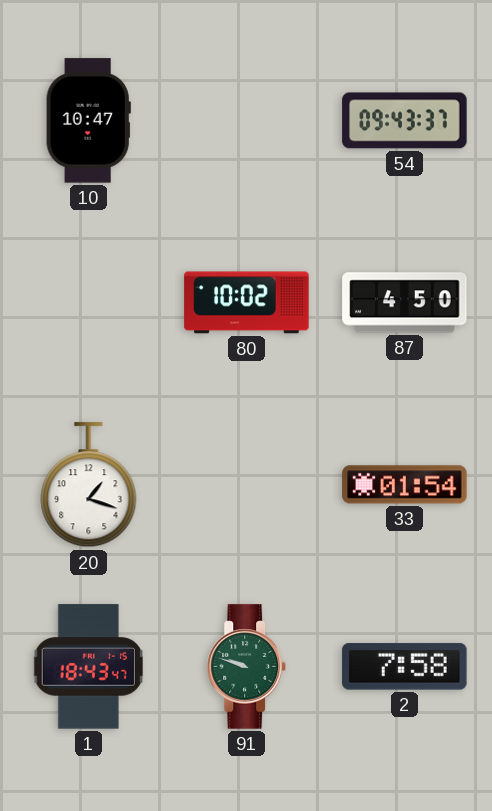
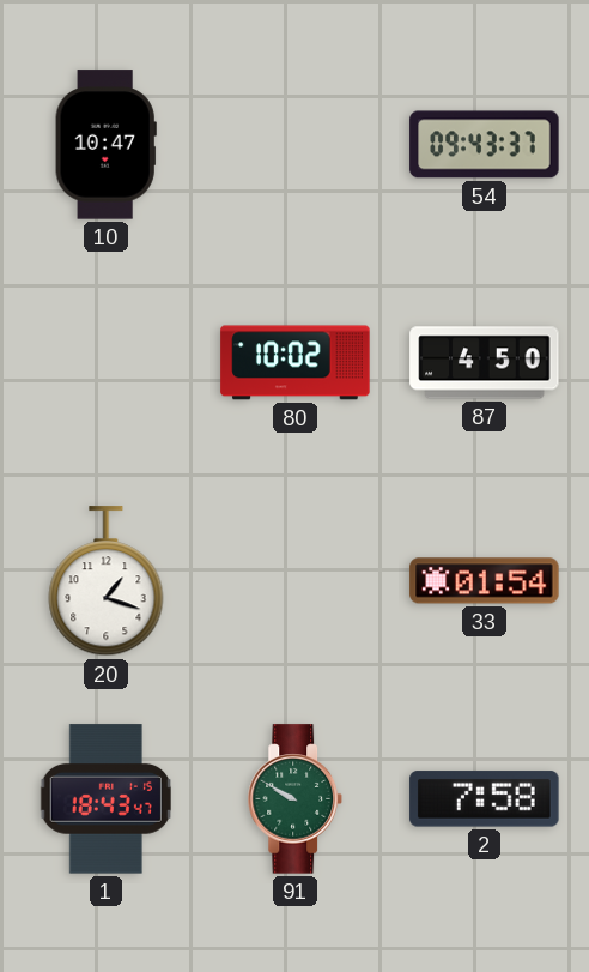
91: 9:48 -> 9:50 (294, 799)
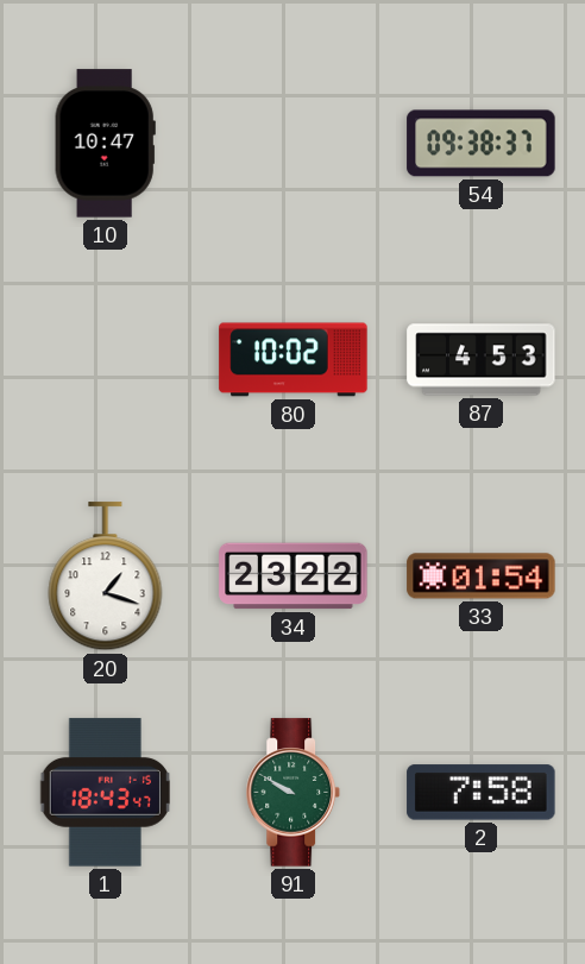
54: 09:43 -> 09:38 (482, 144)
87: 4:50 -> 4:53 (482, 360)
34: none -> 23:22 (294, 576)
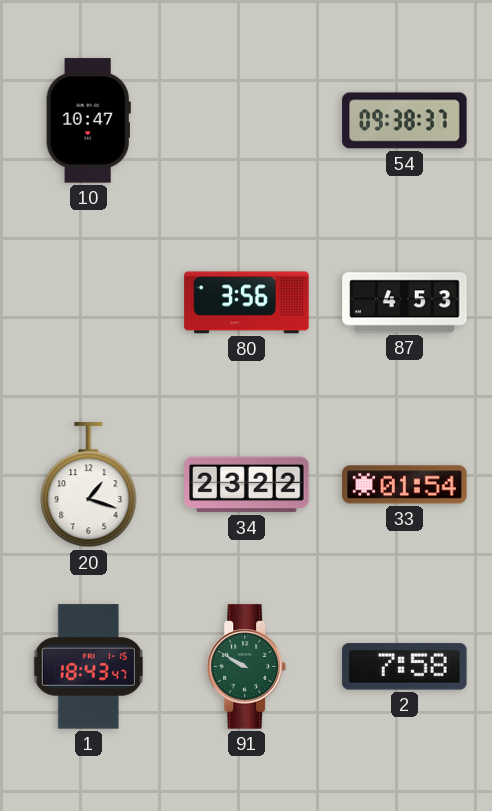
80: 10:02 -> 3:56 (247, 303)
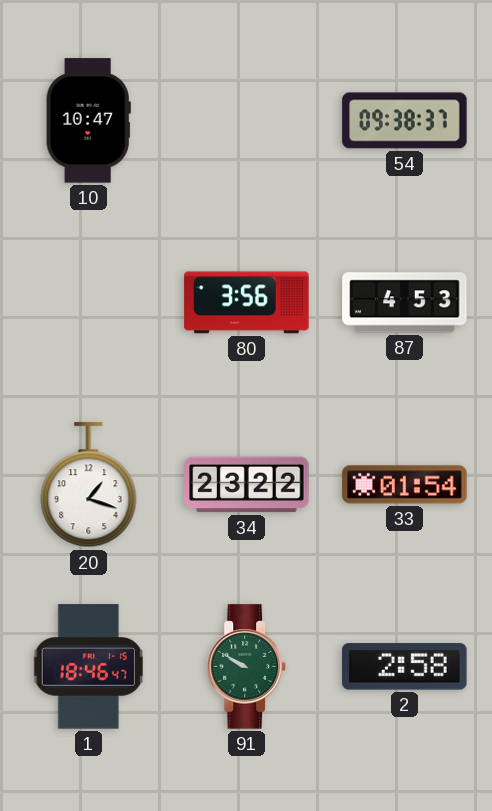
1: 18:43 -> 18:46 (88, 667)
2: 7:58 -> 2:58 (405, 667)
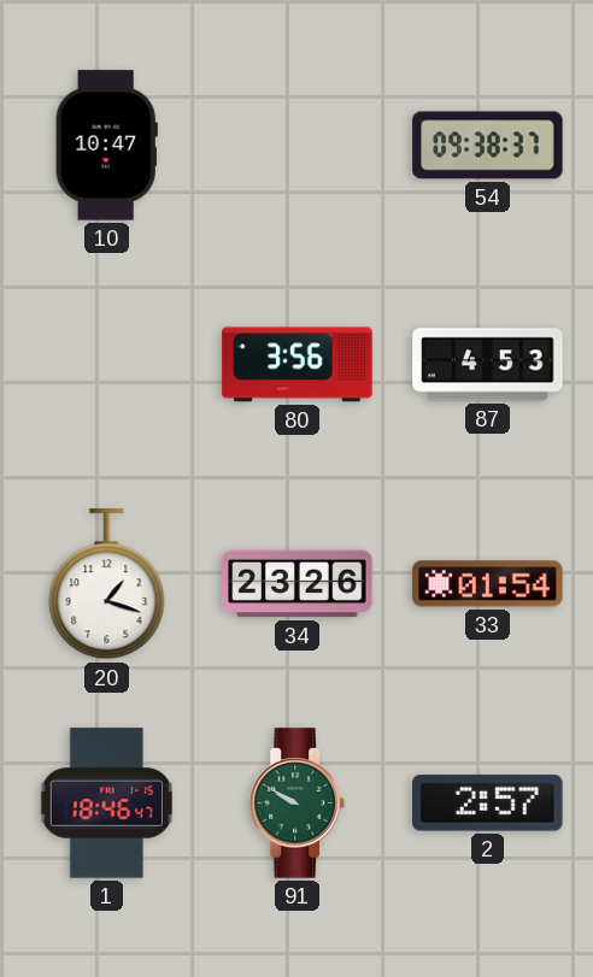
34: 23:22 -> 23:26 (298, 584)
2: 2:58 -> 2:57 (488, 804)
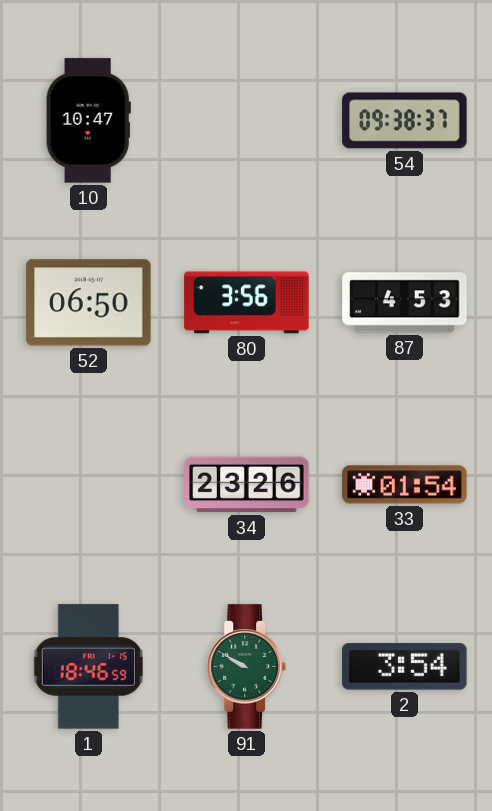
52: none -> 06:50 (89, 303)
20: 1:18 -> none (107, 584)
1: 18:46:47 -> 18:46:59 (88, 667)
2: 2:57 -> 3:54 (405, 667)
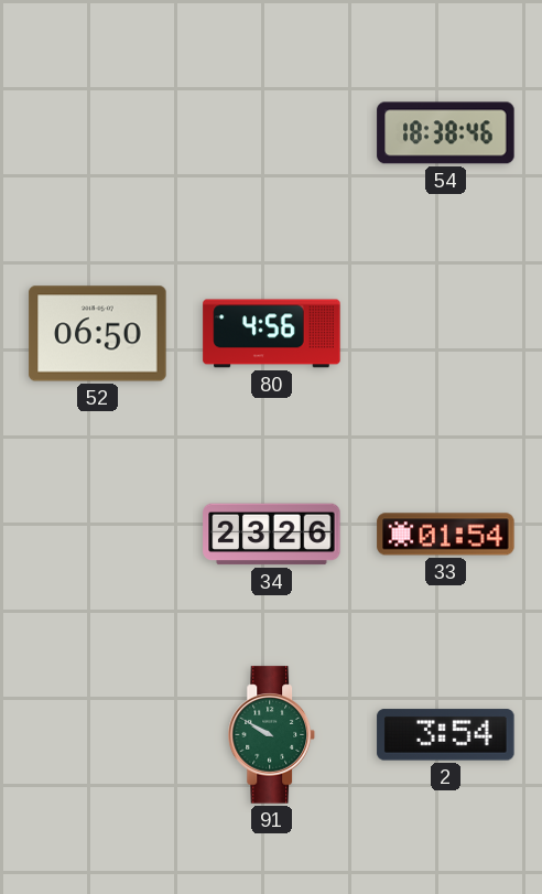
10: 10:47 -> none (88, 121)
54: 09:38 -> 18:38 (446, 133)
80: 3:56 -> 4:56 (272, 334)
87: 4:53 -> none (405, 303)
1: 18:46 -> none (88, 667)
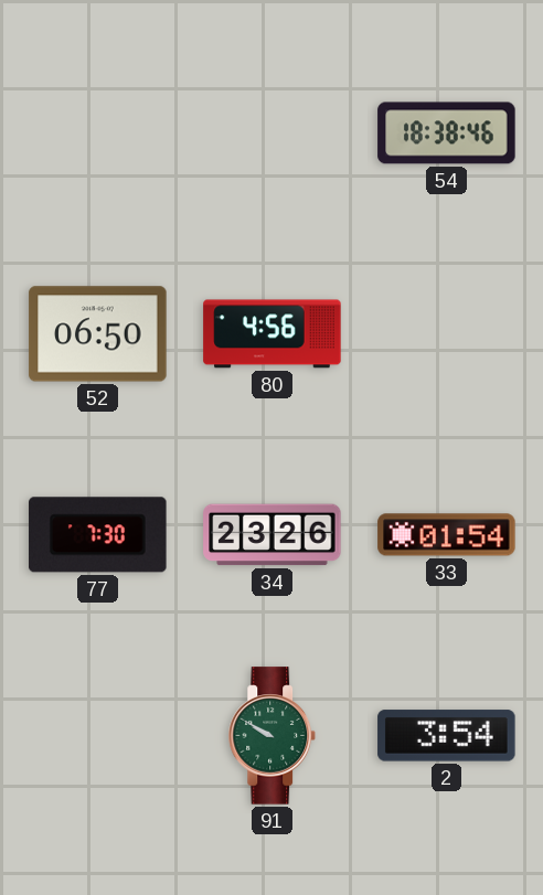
77: none -> 7:30 (98, 535)
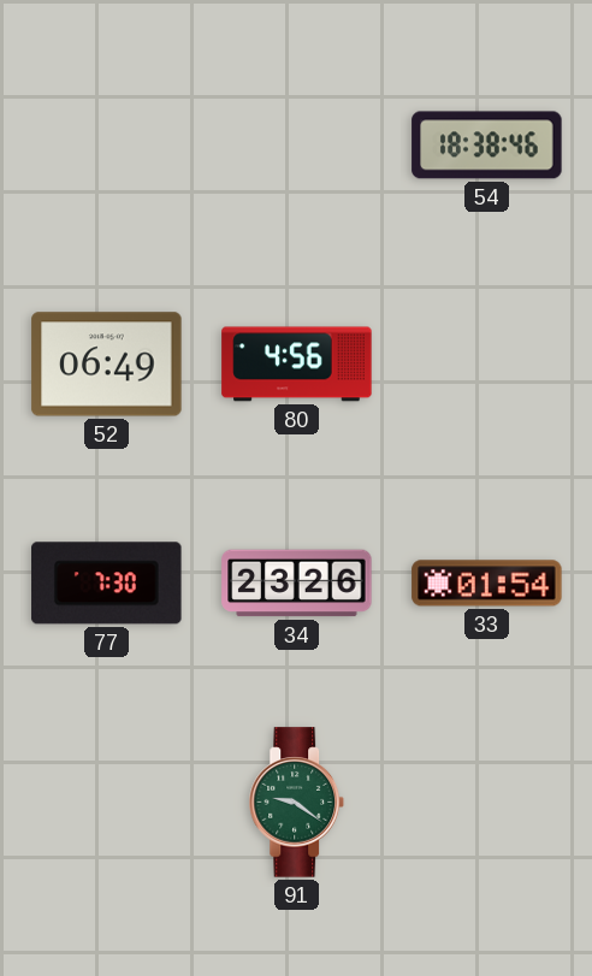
52: 06:50 -> 06:49 (107, 365)
91: 9:50 -> 9:21 (296, 803)
2: 3:54 -> none (447, 736)
